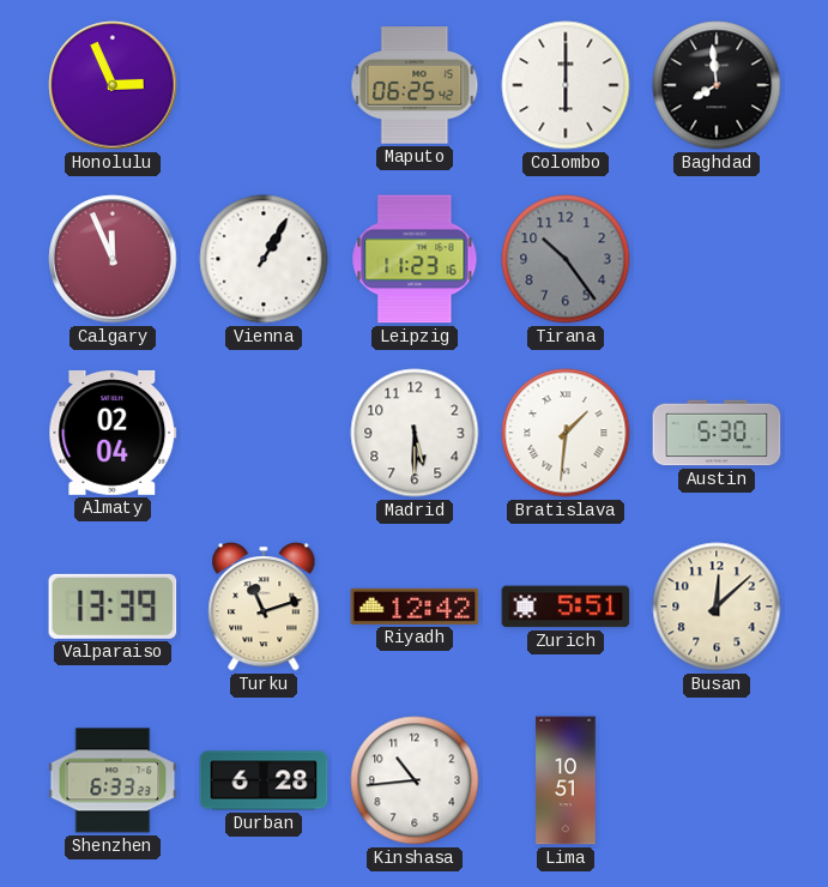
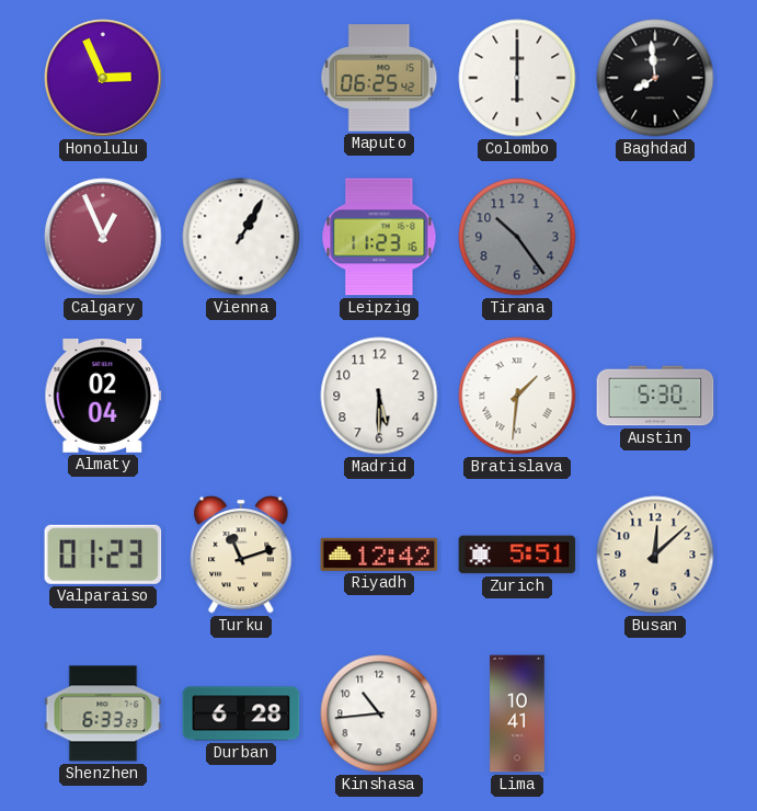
Calgary: 11:56 -> 12:56 (103, 237)
Valparaiso: 13:39 -> 01:23 (103, 555)
Lima: 10:51 -> 10:41 (517, 713)
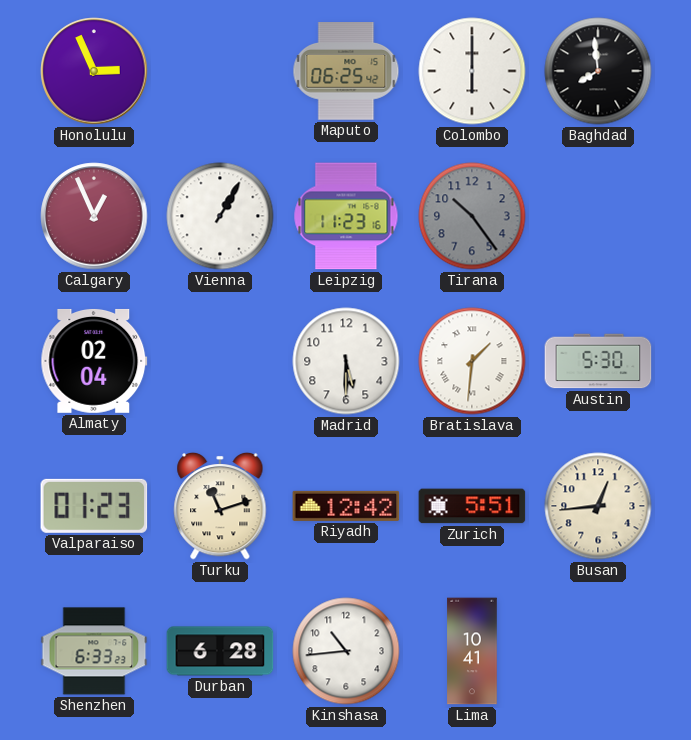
Busan: 12:08 -> 12:44 (598, 506)
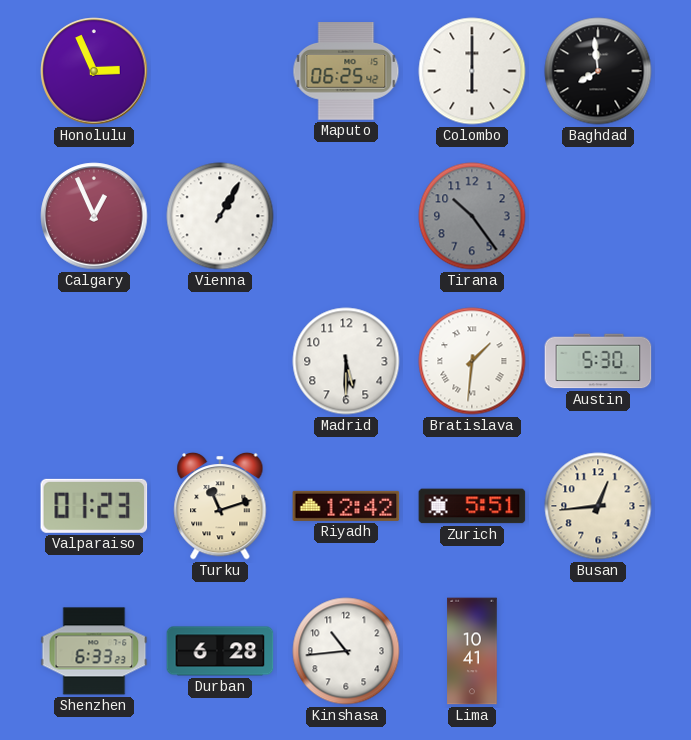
Leipzig: 11:23 -> none (346, 216)
Almaty: 02:04 -> none (94, 361)
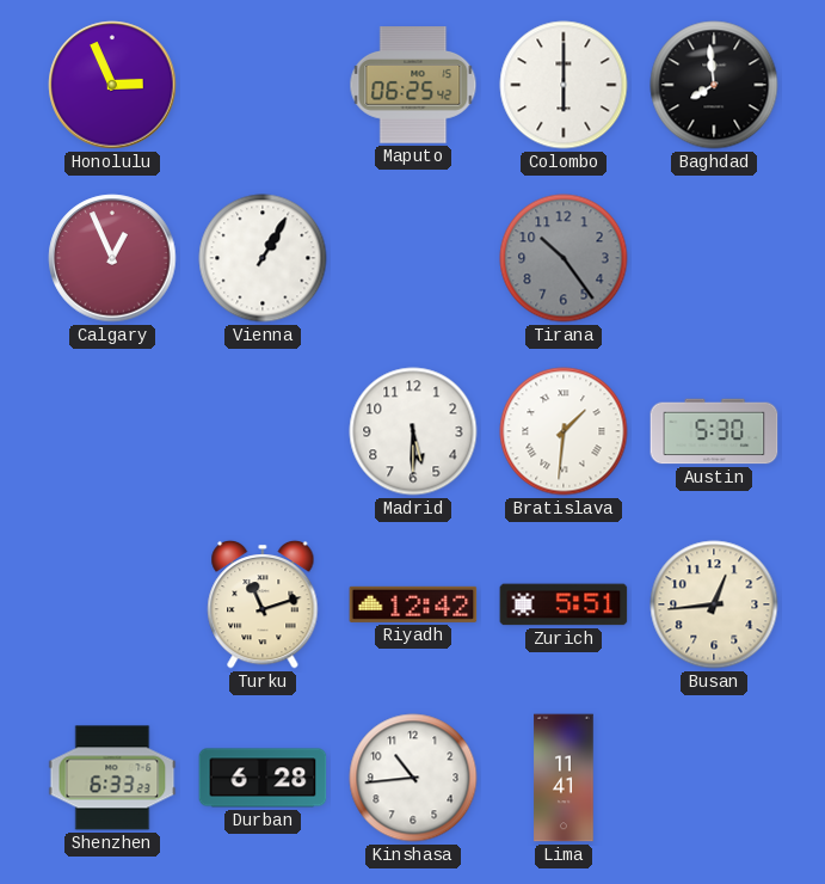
Valparaiso: 01:23 -> none (94, 506)
Lima: 10:41 -> 11:41 (564, 778)
